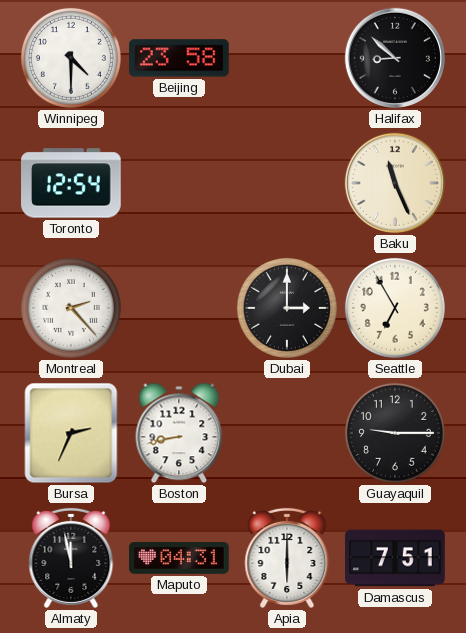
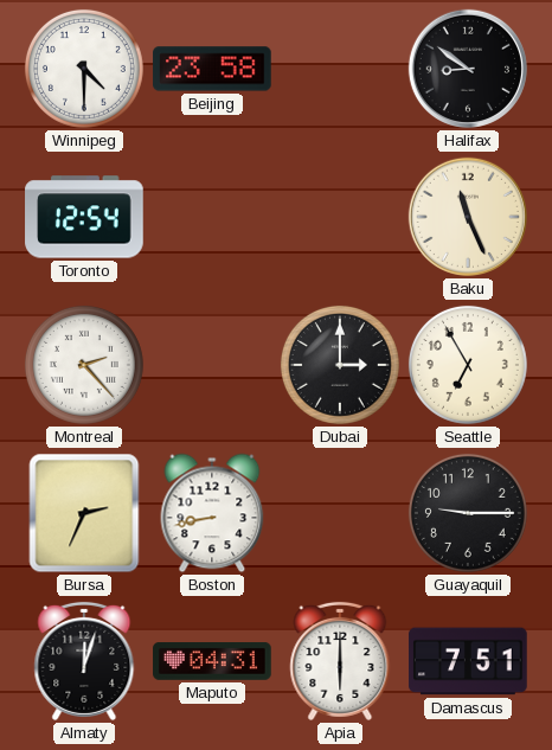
Halifax: 8:52 -> 8:51 (468, 69)
Almaty: 11:58 -> 12:03 (84, 661)
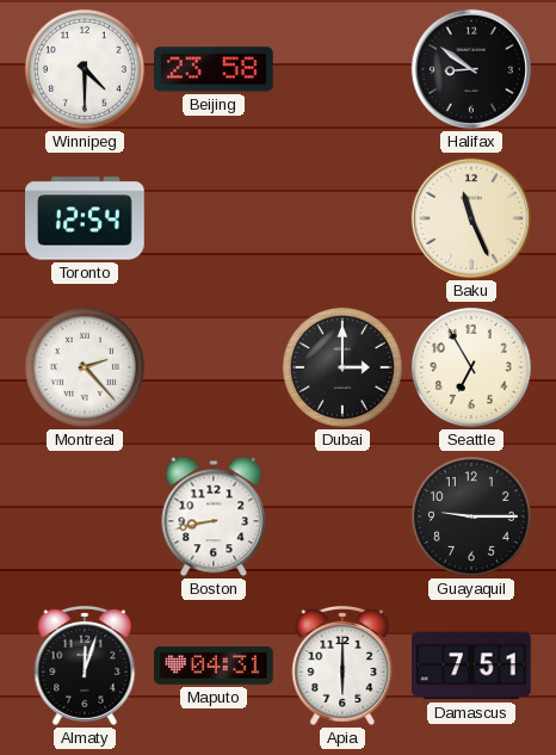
Bursa: 2:34 -> none (84, 513)
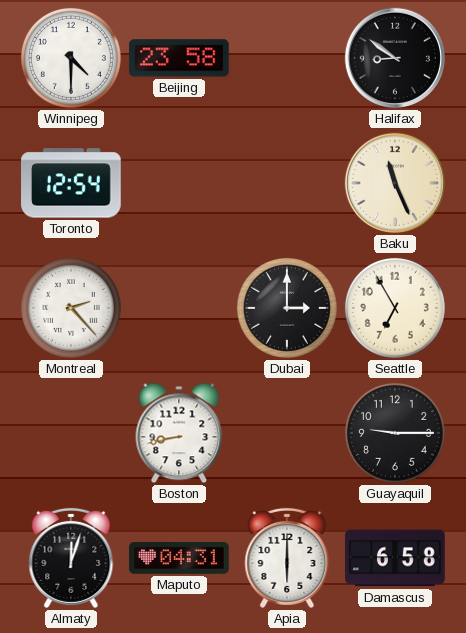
Damascus: 7:51 -> 6:58 (395, 558)
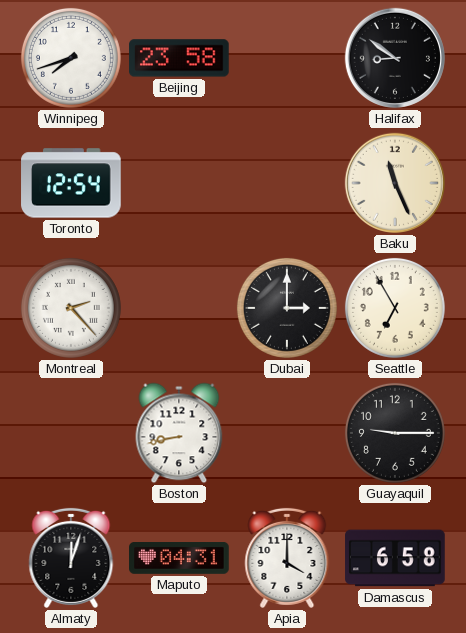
Winnipeg: 4:30 -> 7:42 (71, 58)
Apia: 6:00 -> 4:00 (287, 558)
